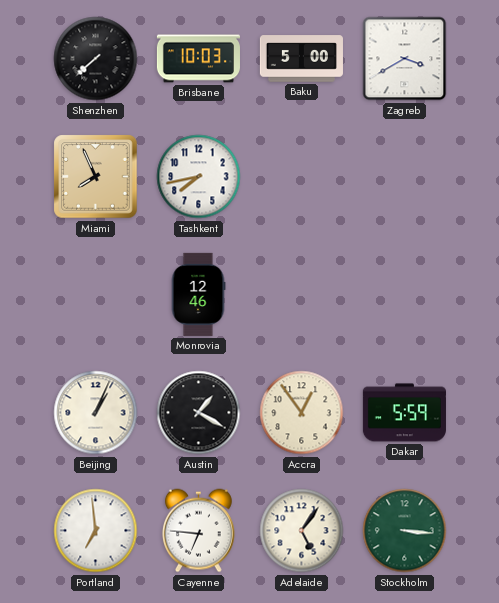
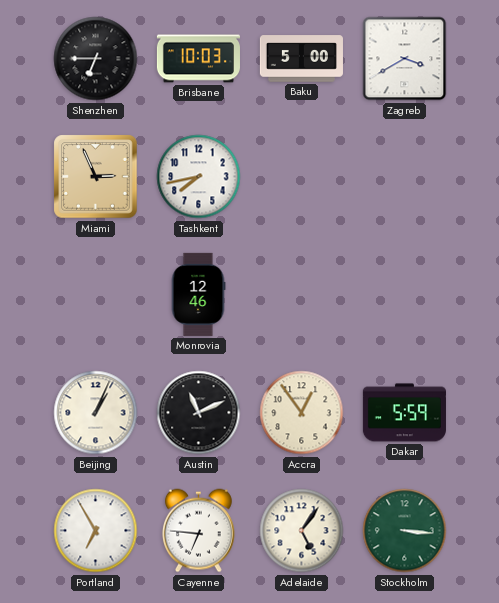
Shenzhen: 7:38 -> 6:45 (96, 59)
Miami: 7:56 -> 2:56 (96, 177)
Austin: 1:20 -> 11:11 (199, 413)
Portland: 6:59 -> 6:55 (96, 531)
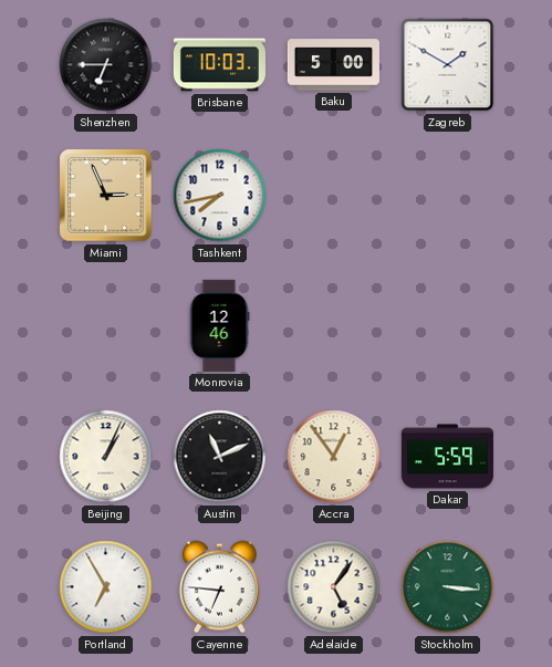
Zagreb: 3:40 -> 1:50 (448, 65)
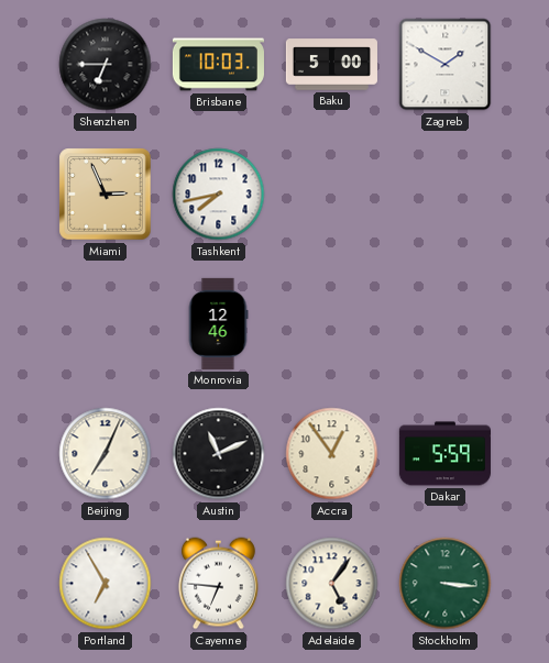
Beijing: 1:04 -> 7:04 (106, 454)
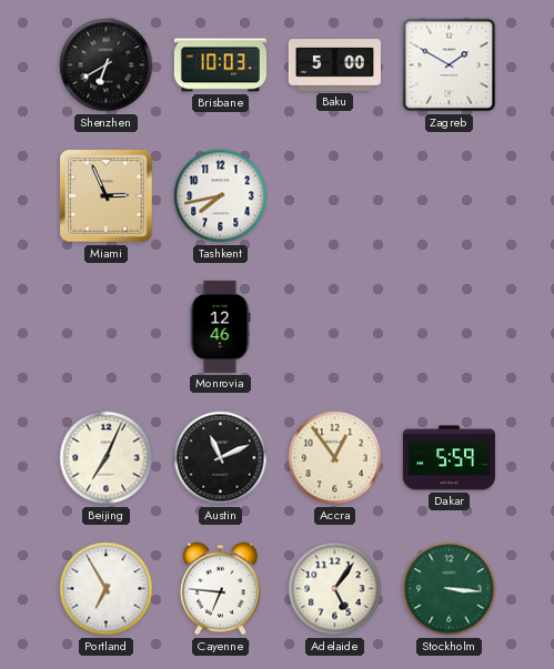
Shenzhen: 6:45 -> 6:40 (107, 65)
